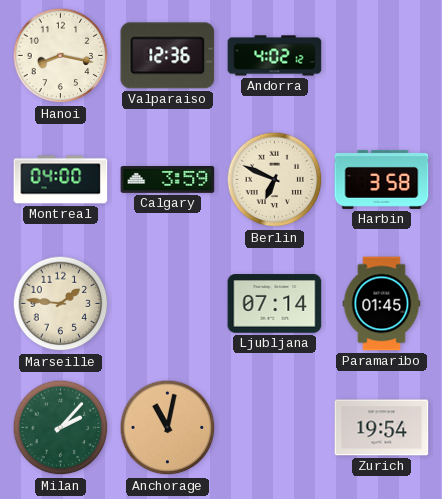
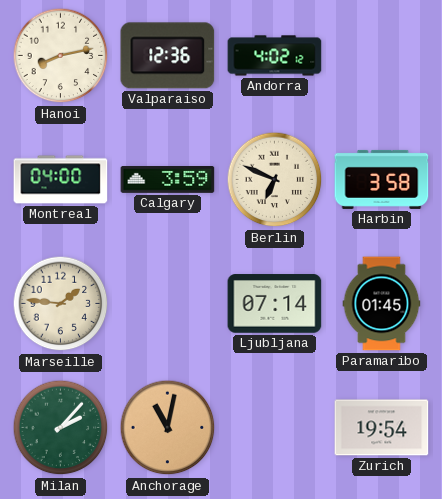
Hanoi: 8:17 -> 8:13 (61, 56)
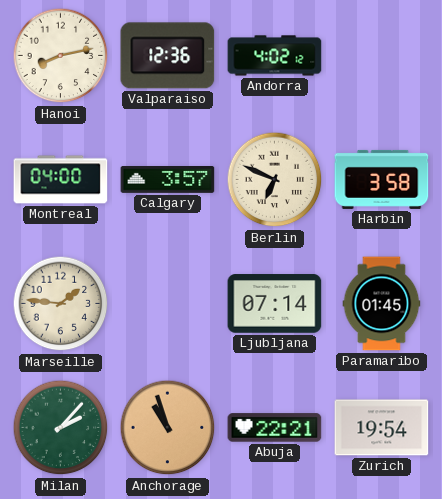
Calgary: 3:59 -> 3:57 (168, 180)
Anchorage: 11:02 -> 10:57 (168, 428)
Abuja: none -> 22:21 (275, 428)
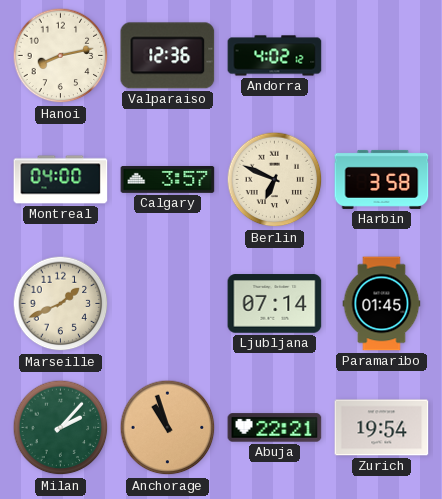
Marseille: 1:46 -> 1:41 (61, 304)
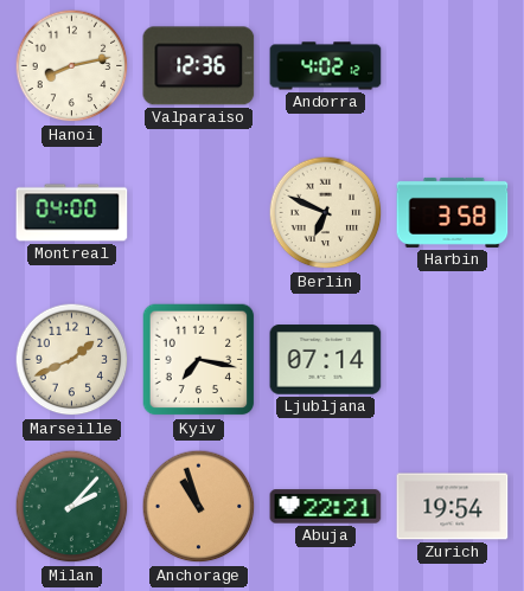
Calgary: 3:57 -> none (168, 180)
Kyiv: none -> 7:17 (199, 360)
Paramaribo: 01:45 -> none (382, 304)
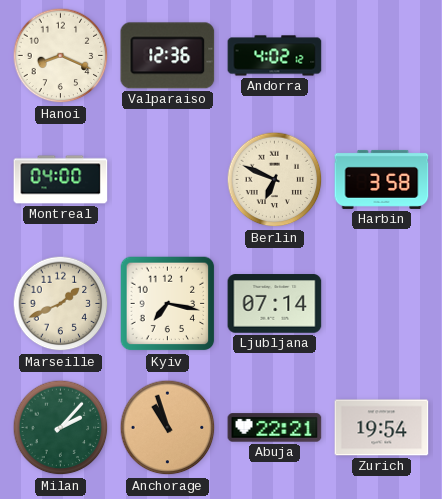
Hanoi: 8:13 -> 8:19 (61, 56)
